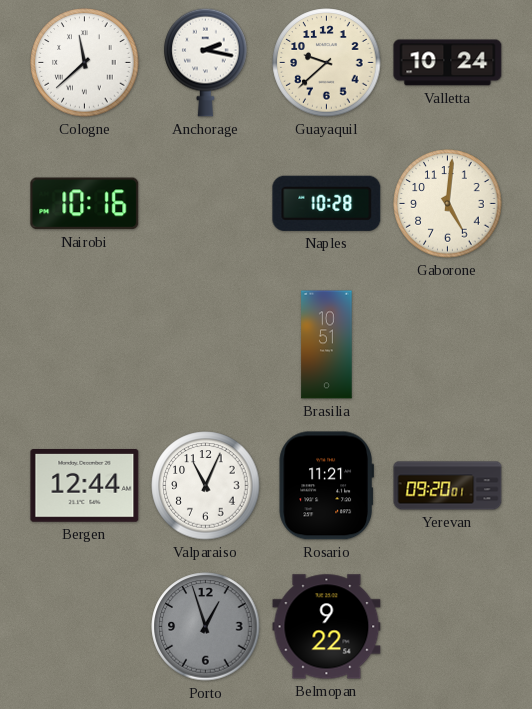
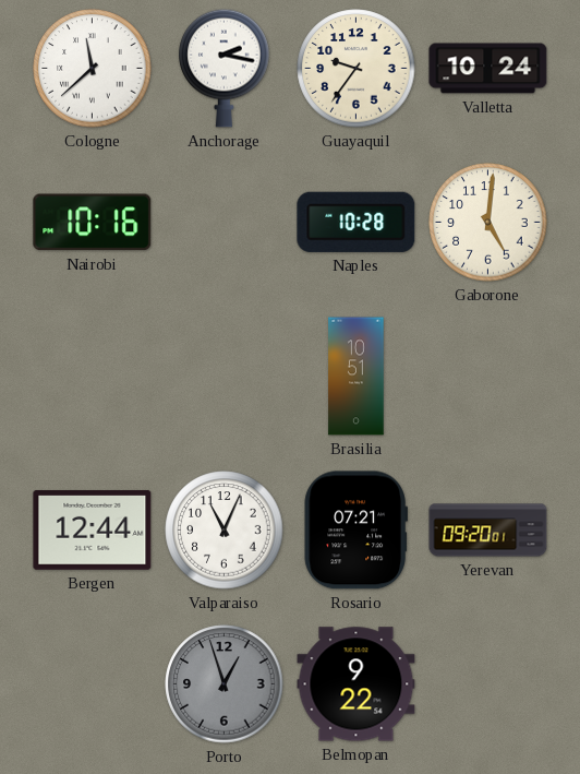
Guayaquil: 9:38 -> 9:36 (357, 69)
Rosario: 11:21 -> 07:21 (355, 531)
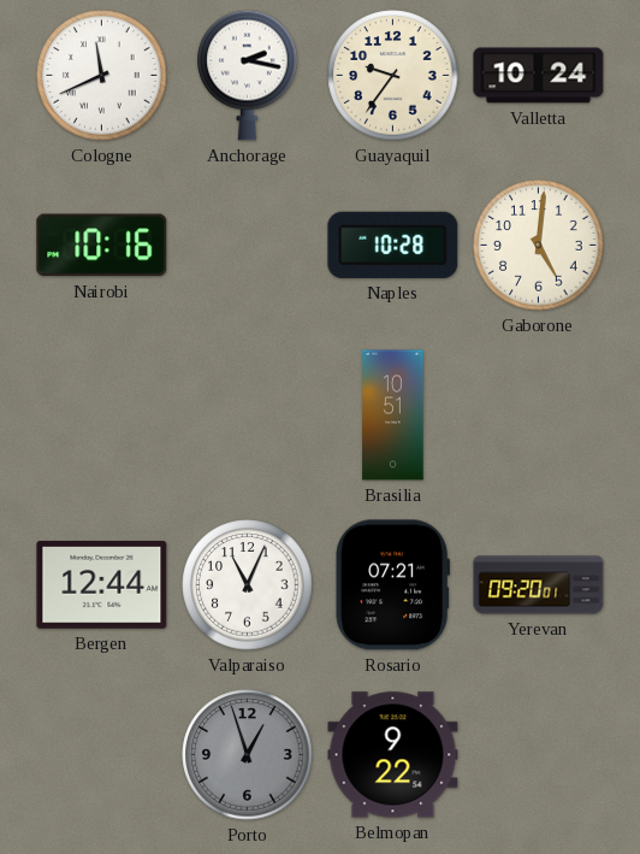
Cologne: 11:38 -> 11:41 (102, 76)
